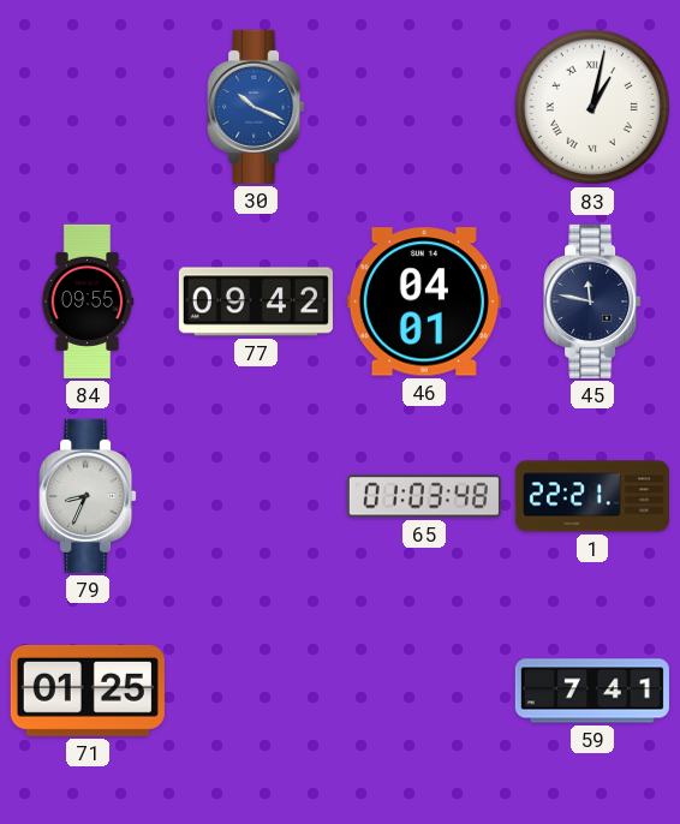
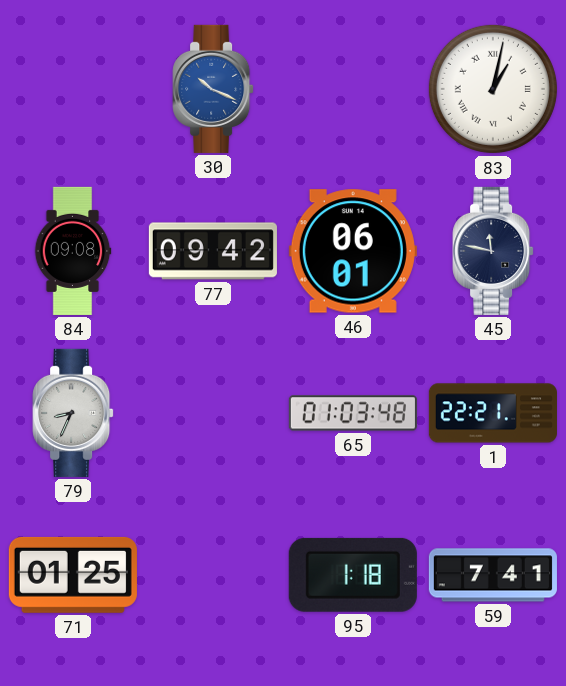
84: 09:55 -> 09:08 (73, 251)
46: 04:01 -> 06:01 (353, 251)
95: none -> 1:18 (353, 575)
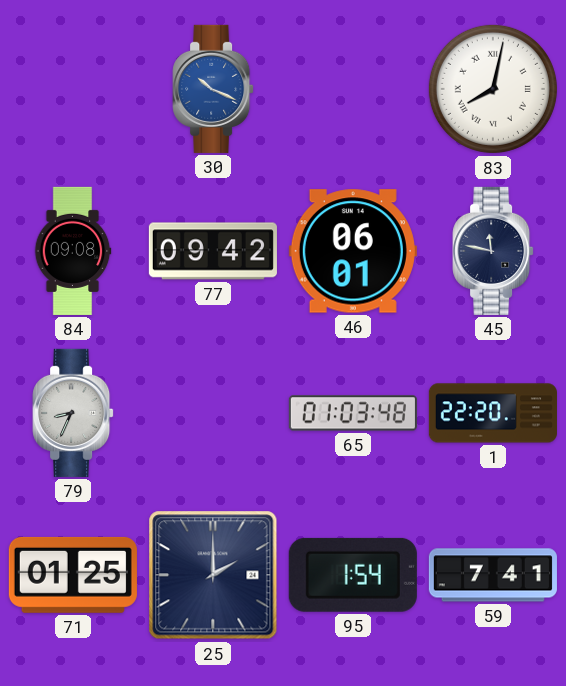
83: 1:02 -> 8:02 (493, 89)
1: 22:21 -> 22:20 (493, 413)
25: none -> 2:00 (213, 575)
95: 1:18 -> 1:54 (353, 575)
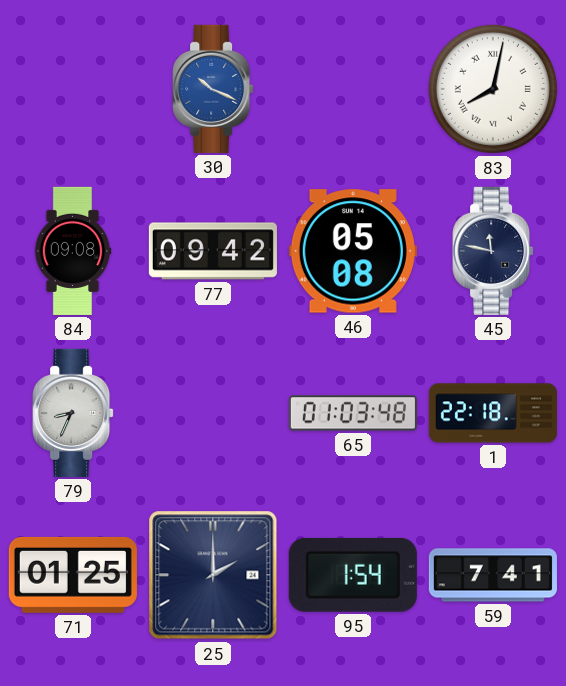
46: 06:01 -> 05:08 (353, 251)
1: 22:20 -> 22:18 (493, 413)
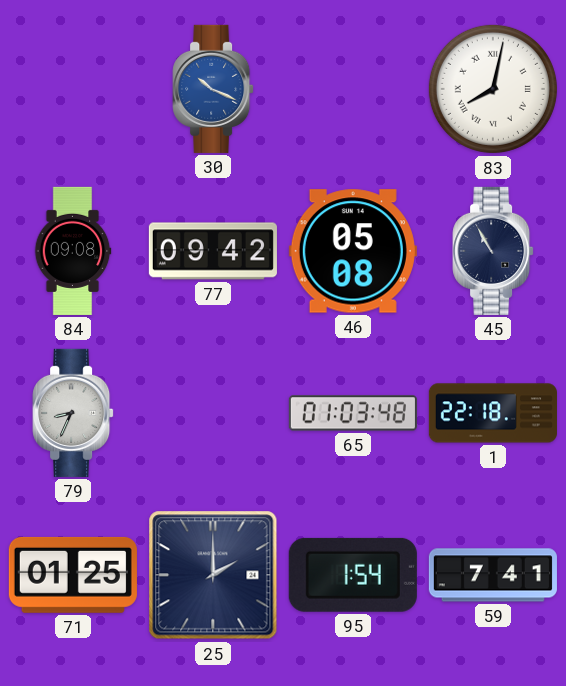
45: 11:47 -> 10:55 (493, 251)
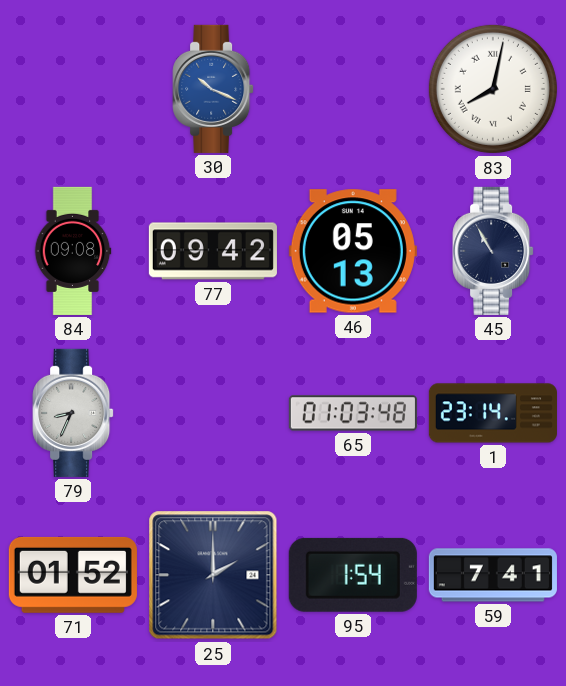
46: 05:08 -> 05:13 (353, 251)
1: 22:18 -> 23:14 (493, 413)
71: 01:25 -> 01:52 (73, 575)
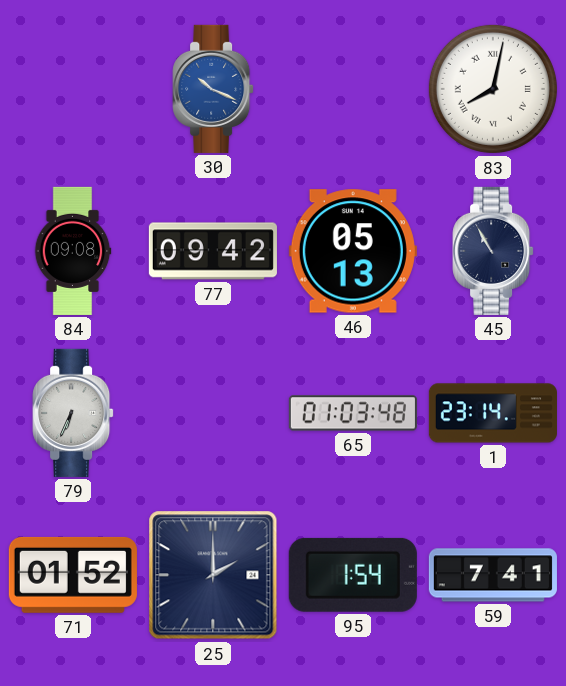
79: 8:34 -> 6:34 (73, 413)
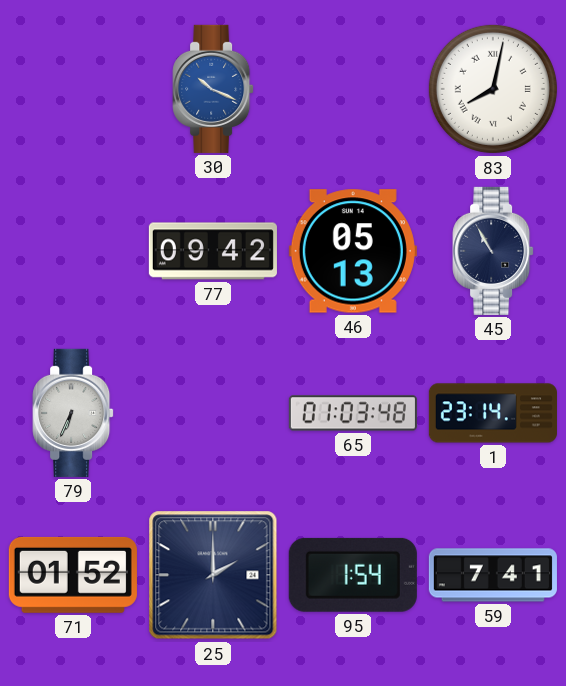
84: 09:08 -> none (73, 251)
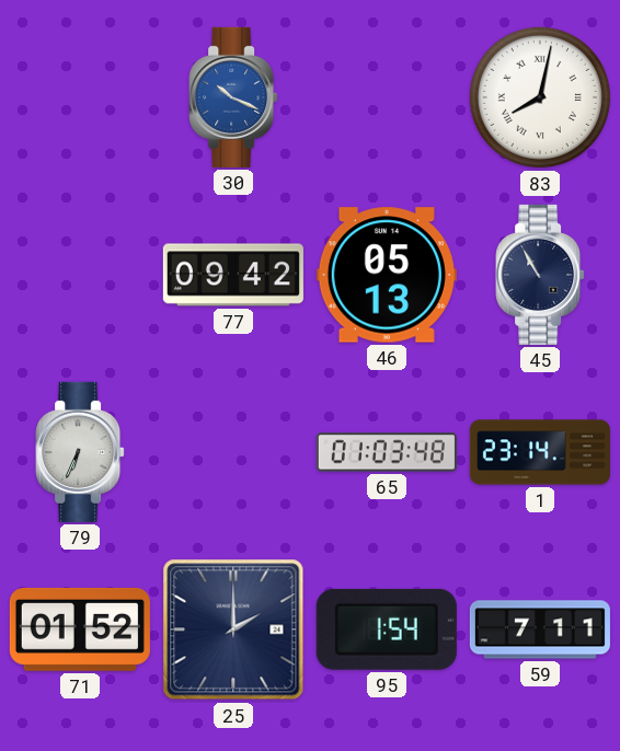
59: 7:41 -> 7:11 (540, 629)
